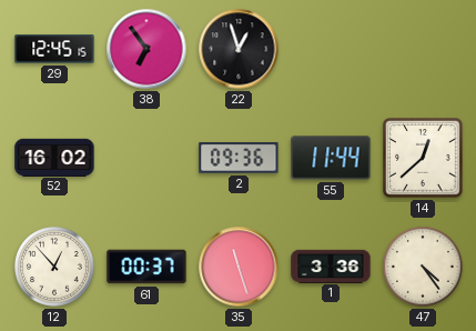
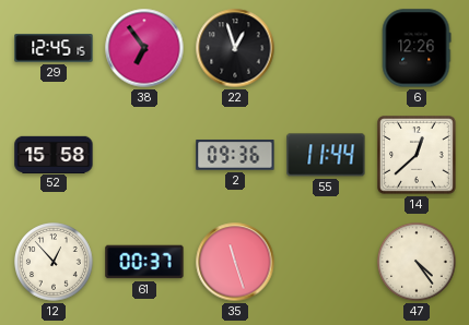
6: none -> 12:26 (417, 48)
52: 16:02 -> 15:58 (54, 154)
1: 3:36 -> none (331, 265)
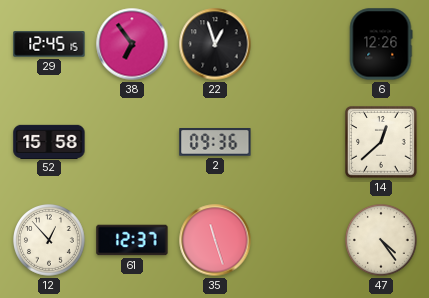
55: 11:44 -> none (326, 155)
61: 00:37 -> 12:37 (132, 240)
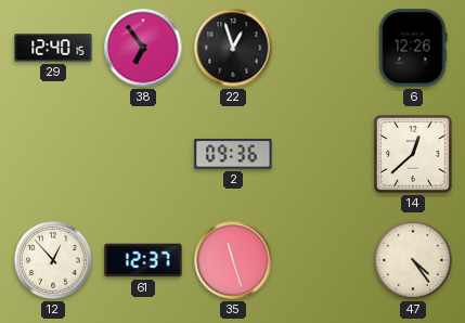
29: 12:45 -> 12:40 (53, 48)
52: 15:58 -> none (49, 141)
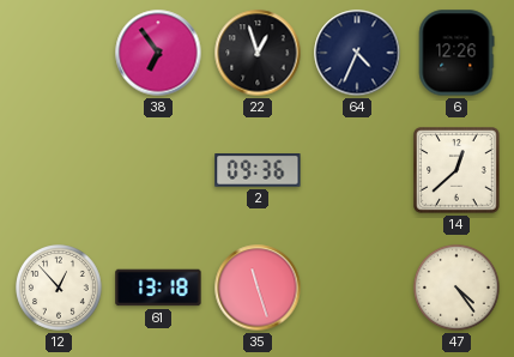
29: 12:40 -> none (53, 48)
64: none -> 4:34 (357, 53)
61: 12:37 -> 13:18 (158, 288)
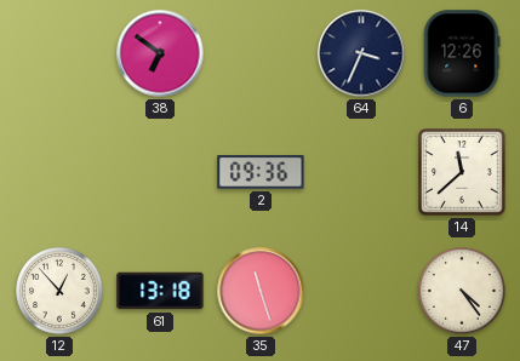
38: 6:54 -> 6:51 (160, 53)
22: 12:57 -> none (258, 53)
64: 4:34 -> 3:34 (361, 53)
14: 12:38 -> 11:38 (462, 172)
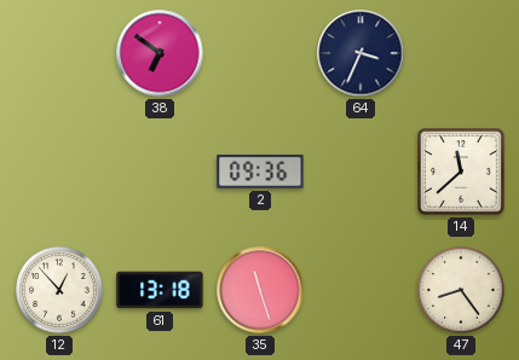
6: 12:26 -> none (462, 53)
47: 4:24 -> 8:24 (462, 291)
